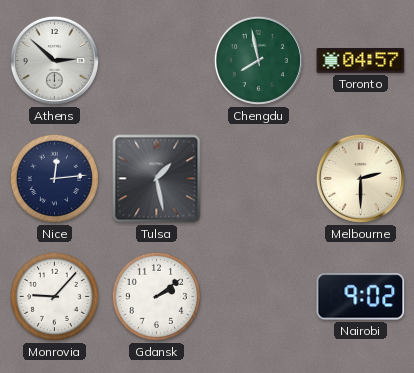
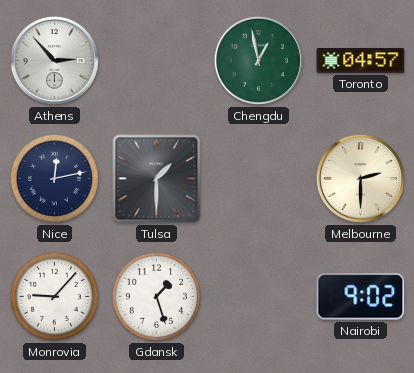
Athens: 2:52 -> 2:53 (54, 60)
Chengdu: 7:58 -> 12:58 (258, 60)
Nice: 12:14 -> 12:13 (54, 178)
Tulsa: 1:28 -> 1:30 (157, 179)
Gdansk: 2:09 -> 1:27 (156, 296)
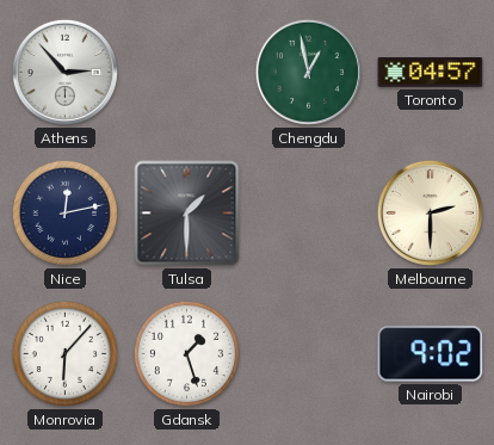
Monrovia: 9:07 -> 6:07 (64, 353)
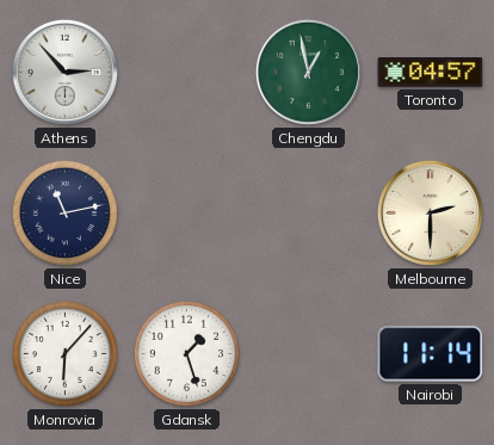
Nice: 12:13 -> 11:13 (64, 212)
Tulsa: 1:30 -> none (187, 214)
Nairobi: 9:02 -> 11:14 (431, 354)
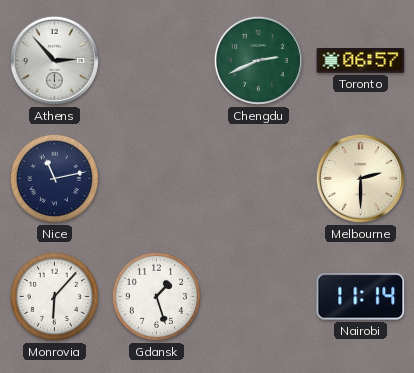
Chengdu: 12:58 -> 2:41 (258, 60)
Toronto: 04:57 -> 06:57 (361, 61)
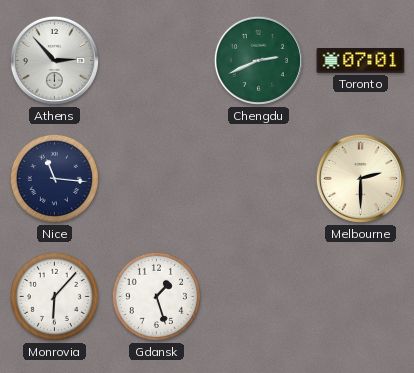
Toronto: 06:57 -> 07:01 (361, 61)
Nice: 11:13 -> 11:16 (54, 178)
Nairobi: 11:14 -> none (361, 297)
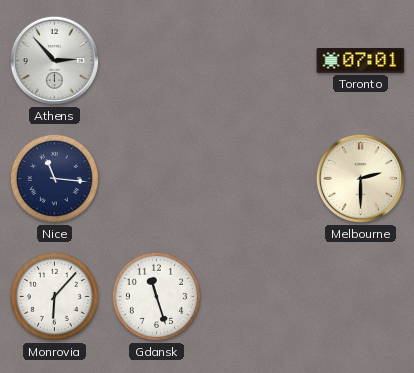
Chengdu: 2:41 -> none (258, 60)
Gdansk: 1:27 -> 11:27 (156, 296)
